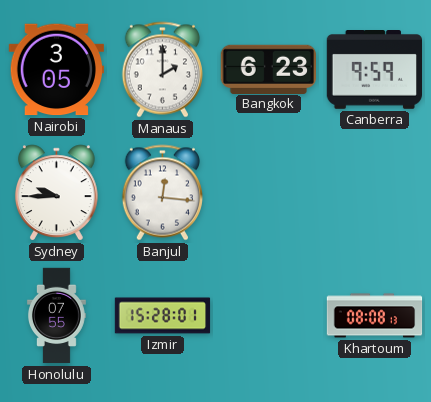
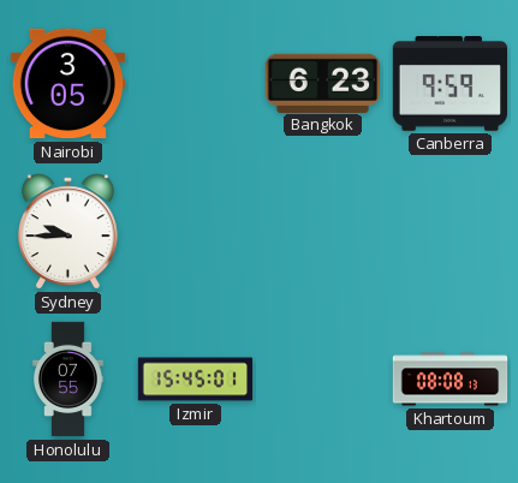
Manaus: 2:00 -> none (162, 70)
Banjul: 12:16 -> none (162, 193)
Izmir: 15:28 -> 15:45 (196, 380)
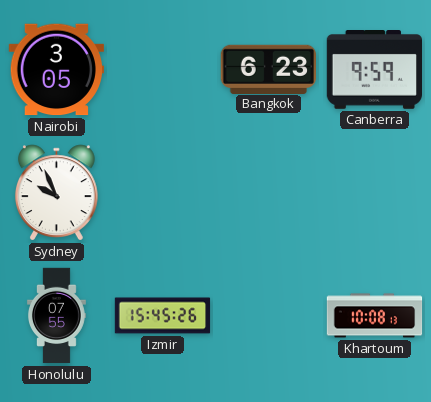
Sydney: 9:45 -> 9:56 (56, 193)
Izmir: 15:45:01 -> 15:45:26 (163, 316)
Khartoum: 08:08 -> 10:08 (375, 316)
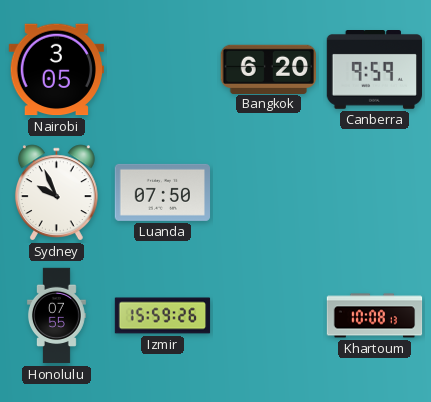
Bangkok: 6:23 -> 6:20 (268, 69)
Luanda: none -> 07:50 (163, 192)
Izmir: 15:45 -> 15:59 (163, 316)
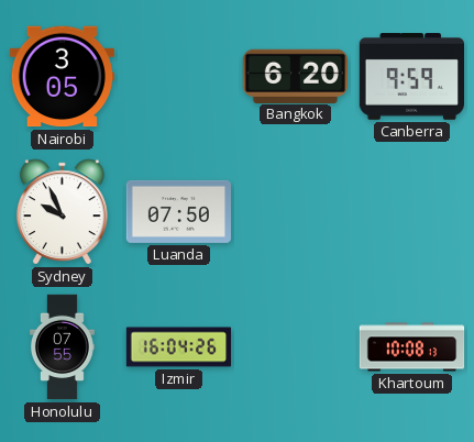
Izmir: 15:59 -> 16:04 (179, 347)
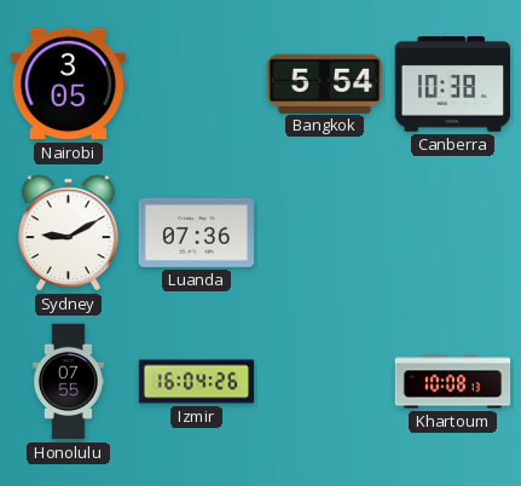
Bangkok: 6:20 -> 5:54 (324, 83)
Canberra: 9:59 -> 10:38 (453, 85)
Sydney: 9:56 -> 9:10 (68, 233)
Luanda: 07:50 -> 07:36 (197, 232)
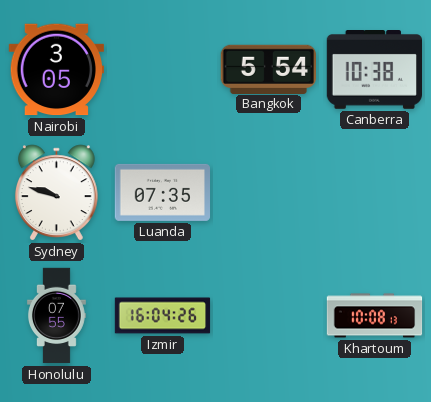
Sydney: 9:10 -> 9:48 (56, 193)
Luanda: 07:36 -> 07:35 (163, 192)
